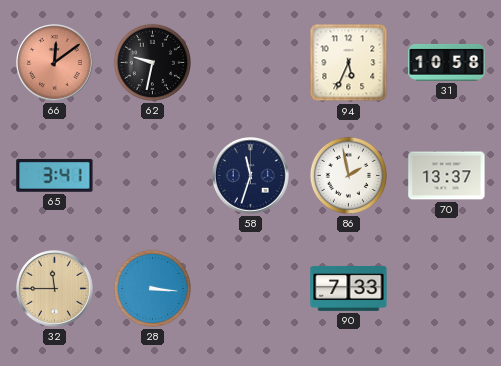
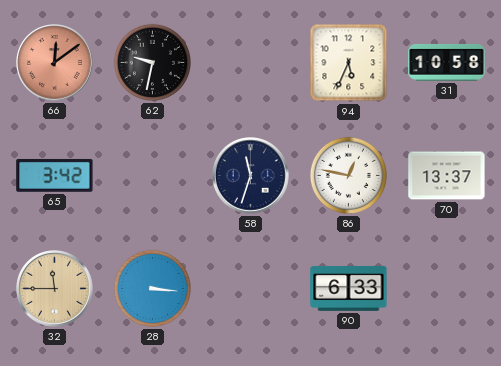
65: 3:41 -> 3:42 (55, 176)
86: 1:58 -> 12:47 (348, 175)
90: 7:33 -> 6:33 (349, 288)
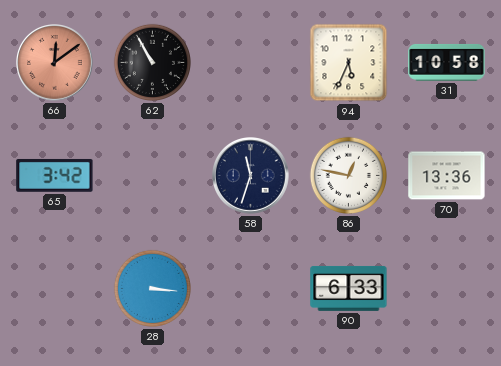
62: 9:32 -> 10:55 (152, 62)
70: 13:37 -> 13:36 (447, 176)
32: 11:45 -> none (55, 289)
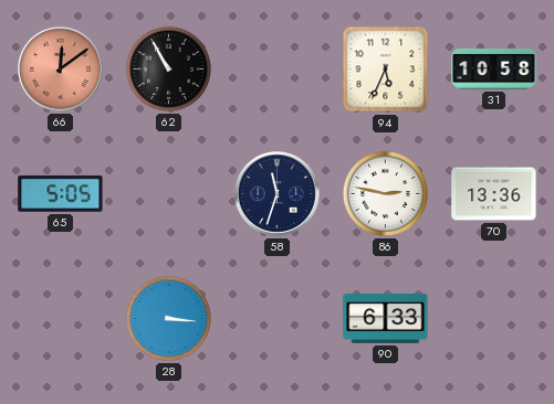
65: 3:42 -> 5:05 (61, 194)
86: 12:47 -> 2:47 (385, 193)
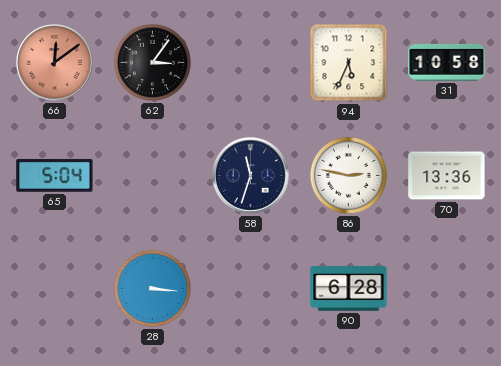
62: 10:55 -> 3:06 (152, 62)
65: 5:05 -> 5:04 (55, 176)
90: 6:33 -> 6:28 (349, 288)
